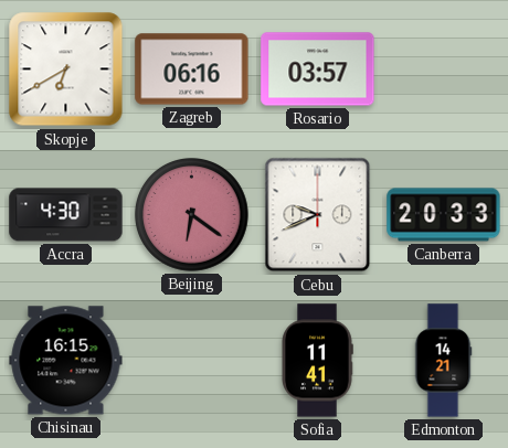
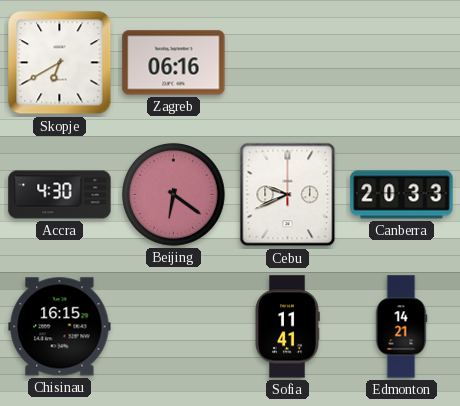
Rosario: 03:57 -> none (318, 70)
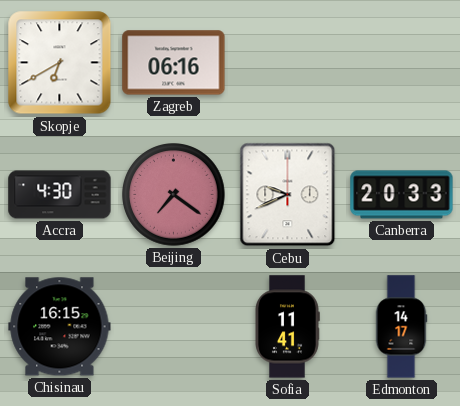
Beijing: 6:21 -> 7:21 (174, 195)
Edmonton: 14:21 -> 14:17 (401, 327)
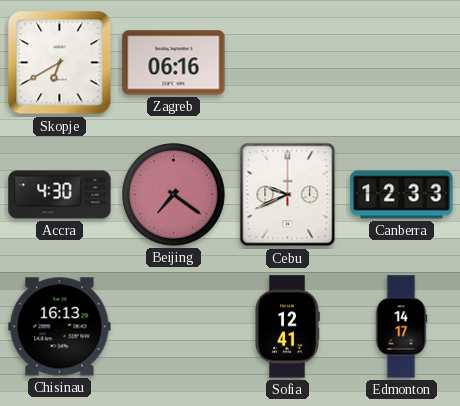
Canberra: 20:33 -> 12:33 (402, 195)
Chisinau: 16:15 -> 16:13 (60, 327)
Sofia: 11:41 -> 12:41 (287, 327)
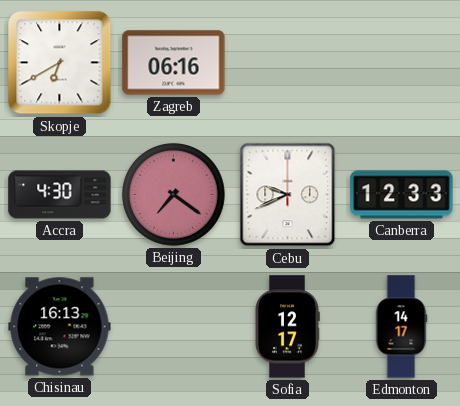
Sofia: 12:41 -> 12:17 (287, 327)
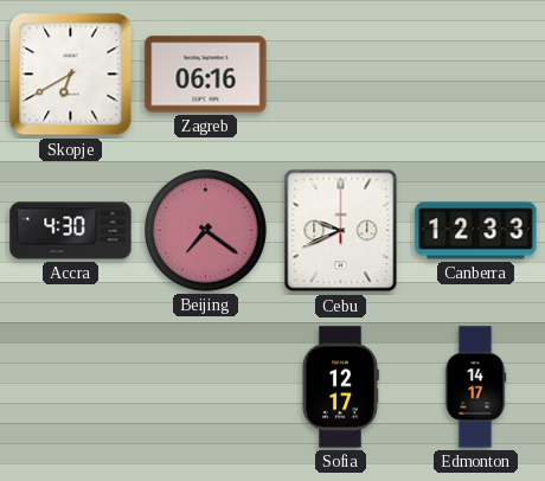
Chisinau: 16:13 -> none (60, 327)
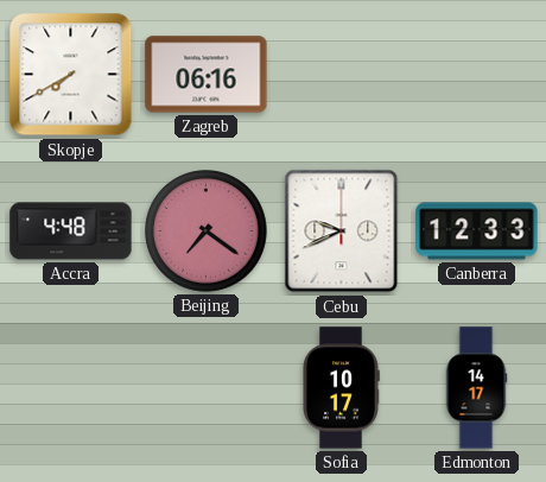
Skopje: 6:40 -> 7:40 (71, 75)
Accra: 4:30 -> 4:48 (71, 232)
Sofia: 12:17 -> 10:17 (341, 388)
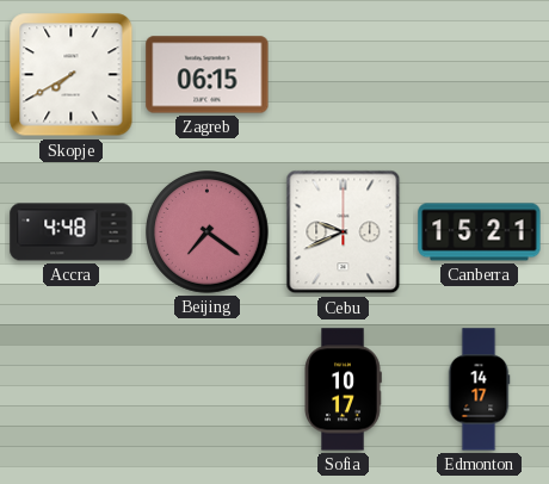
Zagreb: 06:16 -> 06:15 (208, 75)
Canberra: 12:33 -> 15:21 (480, 232)
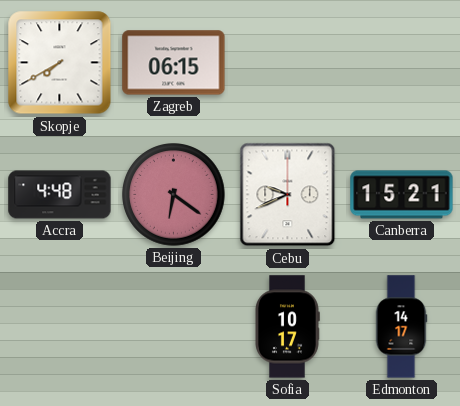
Beijing: 7:21 -> 6:21 (174, 195)
